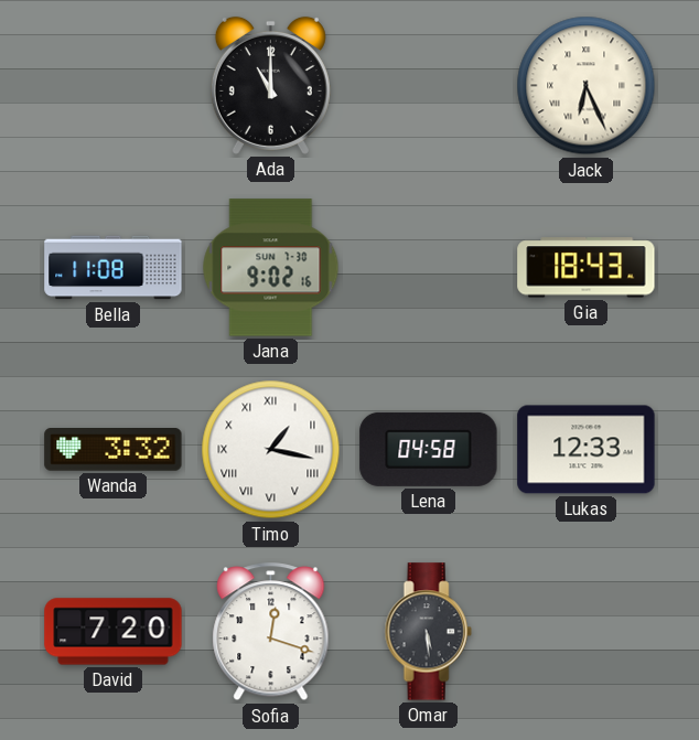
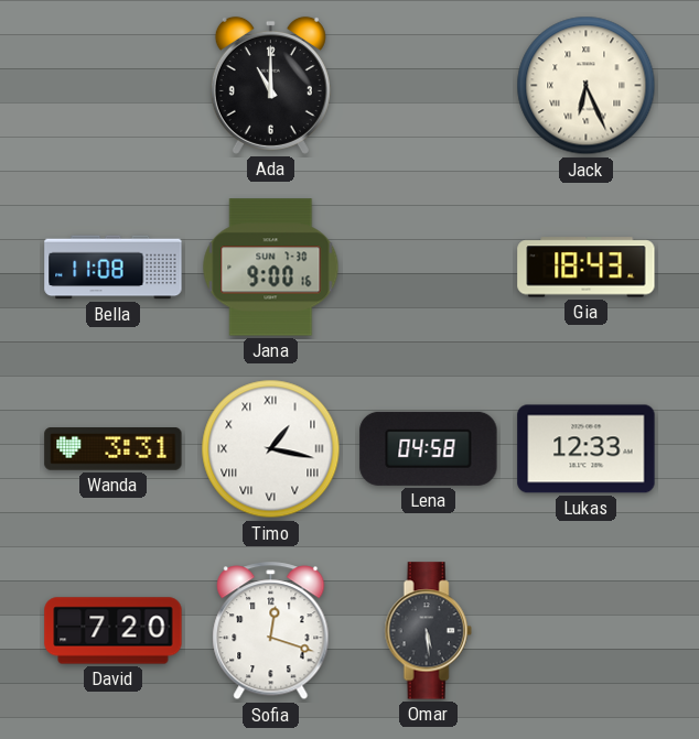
Jana: 9:02 -> 9:00 (271, 268)
Wanda: 3:32 -> 3:31 (114, 449)
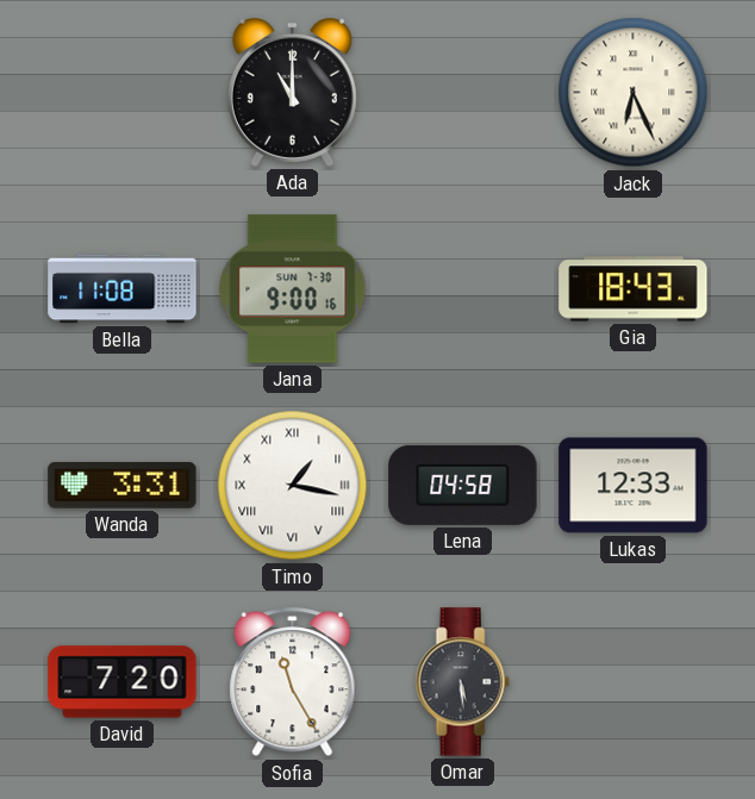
Sofia: 12:18 -> 11:25 (293, 682)
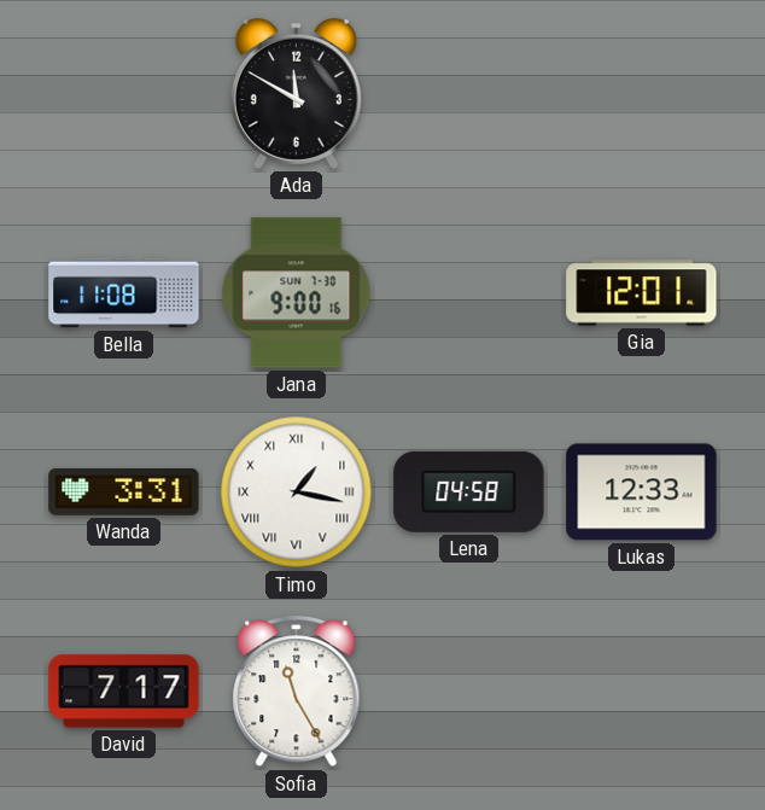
Ada: 11:00 -> 11:50 (296, 93)
Jack: 6:26 -> none (634, 93)
Gia: 18:43 -> 12:01 (642, 293)
David: 7:20 -> 7:17 (124, 692)
Omar: 5:29 -> none (462, 682)
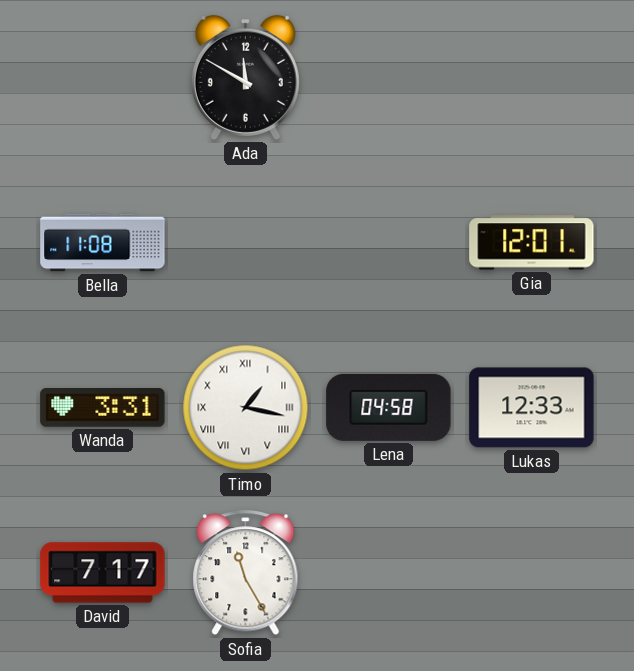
Jana: 9:00 -> none (297, 293)
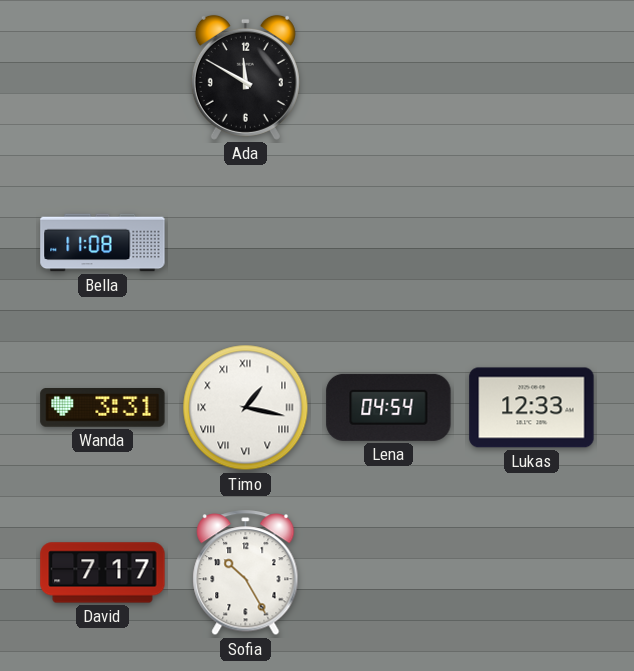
Gia: 12:01 -> none (532, 243)
Lena: 04:58 -> 04:54 (389, 407)
Sofia: 11:25 -> 10:25 (246, 573)
